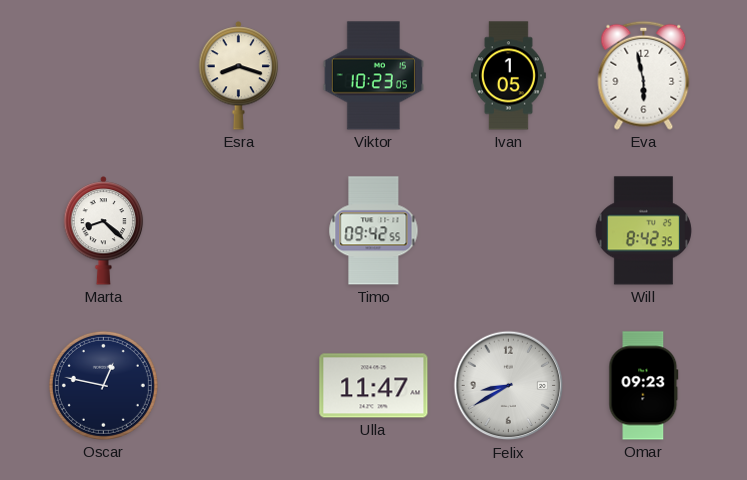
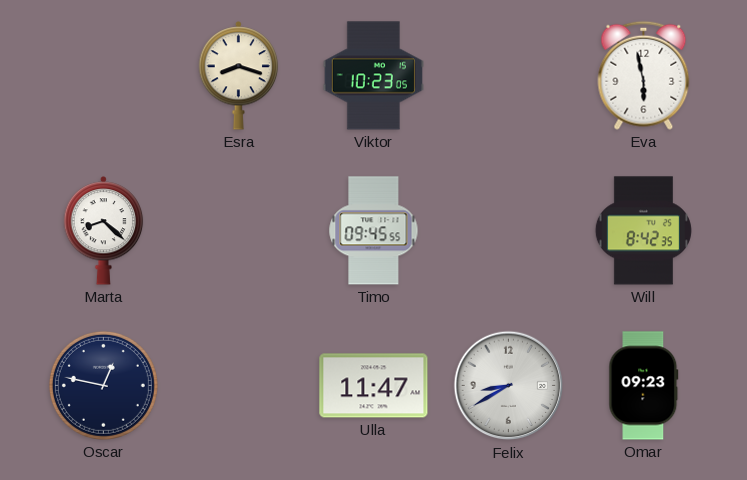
Ivan: 1:05 -> none (508, 76)
Timo: 09:42 -> 09:45 (374, 231)
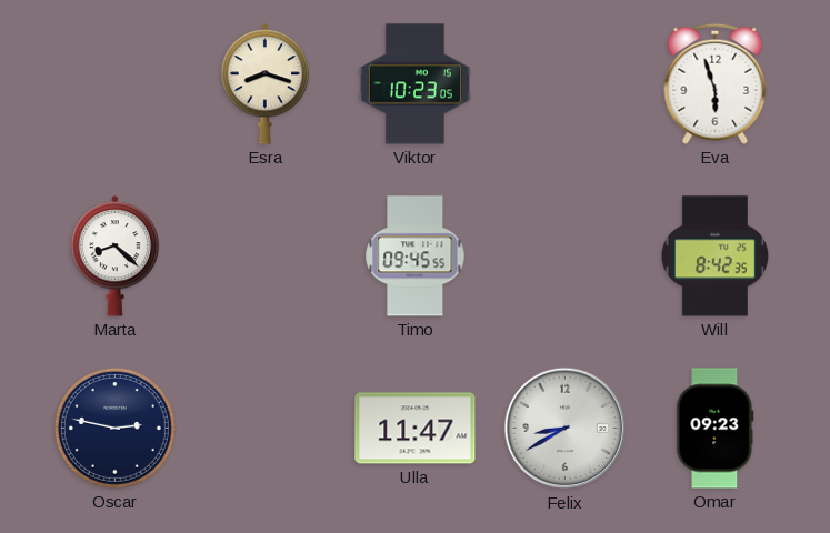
Eva: 5:58 -> 5:57 (716, 83)
Oscar: 12:47 -> 2:47 (114, 428)
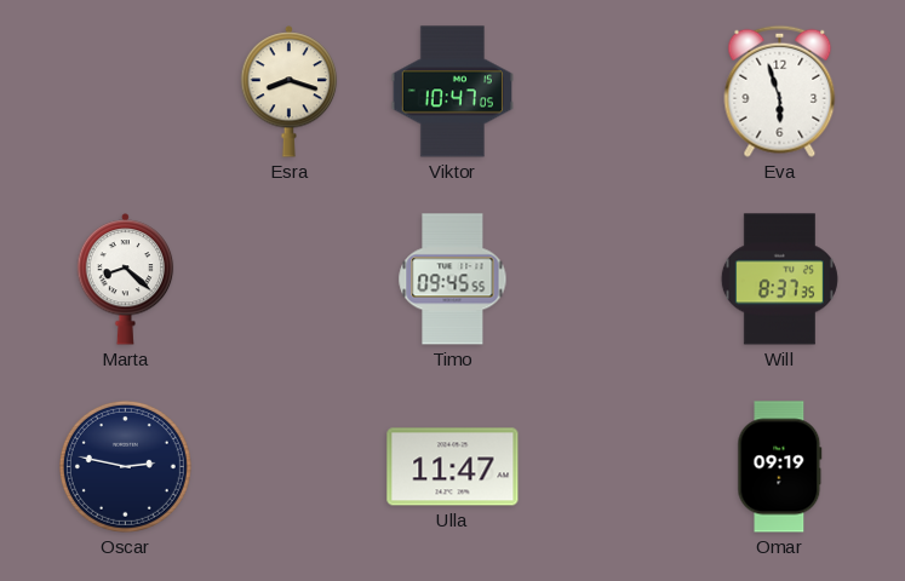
Viktor: 10:23 -> 10:47 (452, 92)
Will: 8:42 -> 8:37 (779, 280)
Felix: 8:40 -> none (566, 429)
Omar: 09:23 -> 09:19 (780, 467)
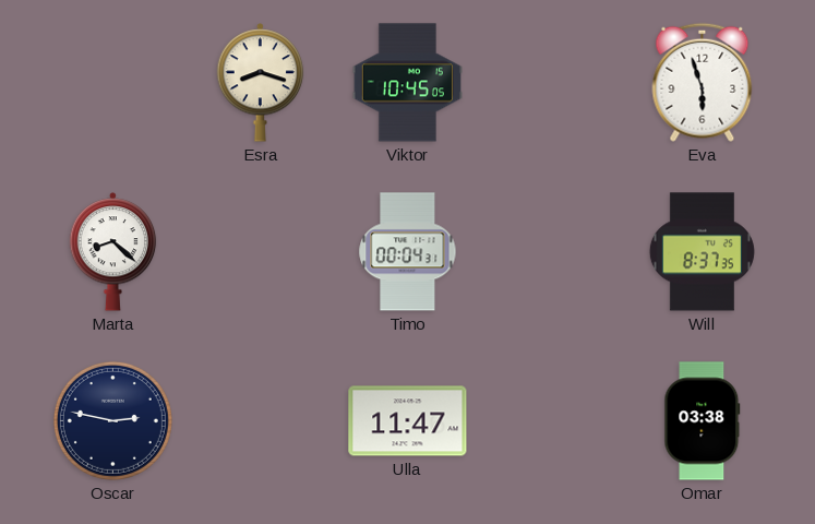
Viktor: 10:47 -> 10:45 (407, 83)
Timo: 09:45 -> 00:04 (408, 252)
Omar: 09:19 -> 03:38 (703, 421)
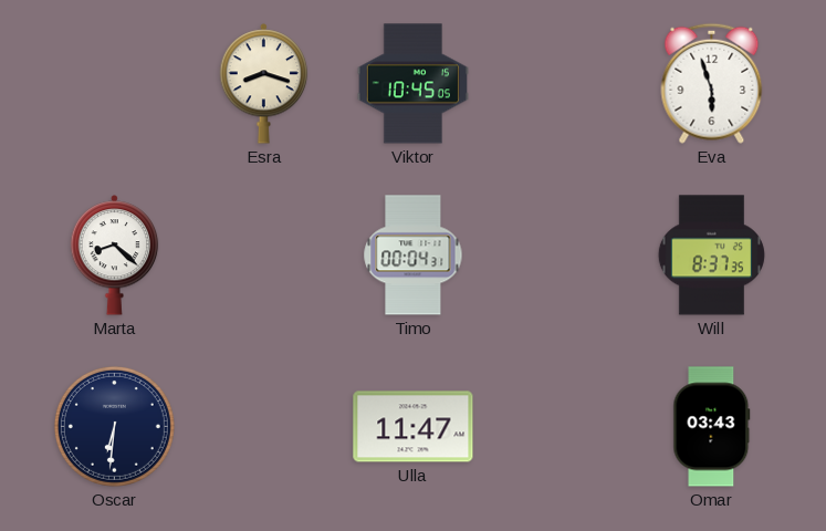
Oscar: 2:47 -> 6:31 (114, 426)
Omar: 03:38 -> 03:43 (712, 427)
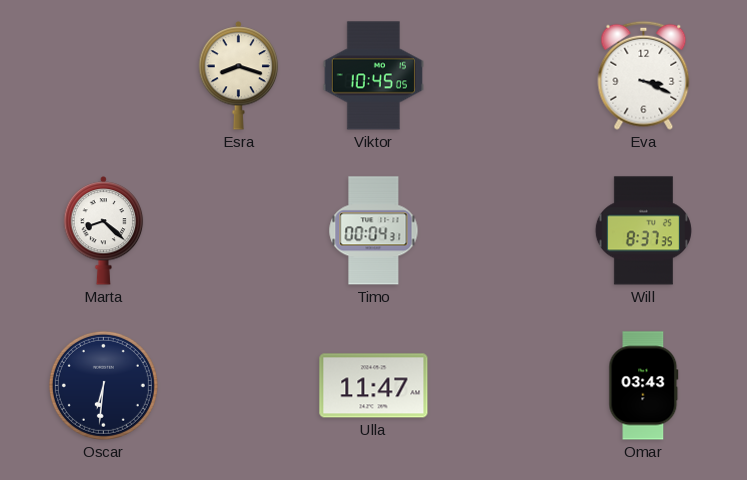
Eva: 5:57 -> 3:19 (644, 75)
